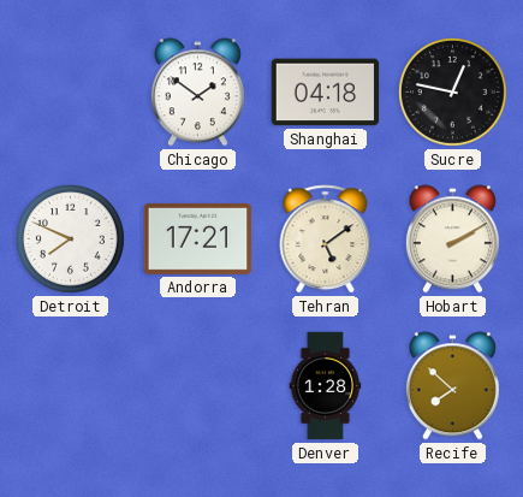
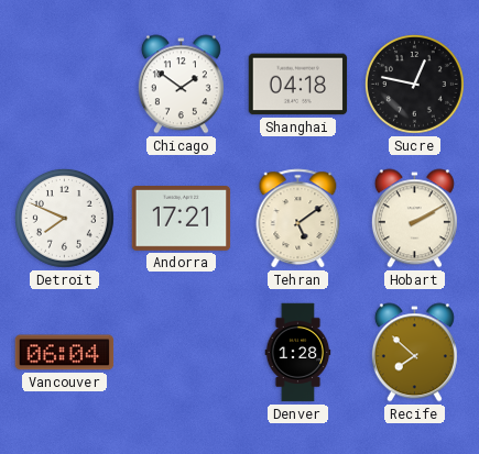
Vancouver: none -> 06:04 (65, 353)
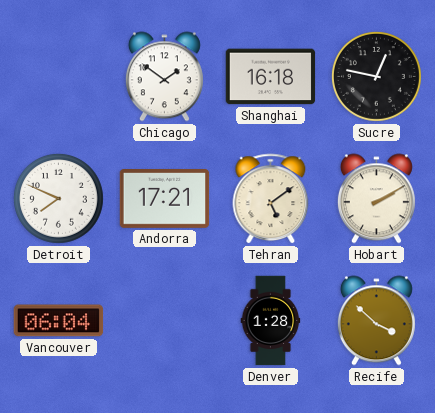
Shanghai: 04:18 -> 16:18 (271, 77)
Recife: 7:52 -> 3:52 (376, 321)
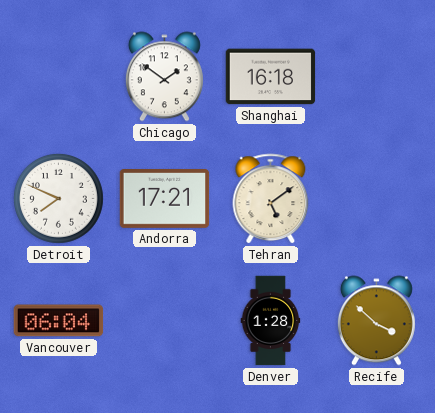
Sucre: 12:47 -> none (376, 76)
Hobart: 2:10 -> none (376, 199)
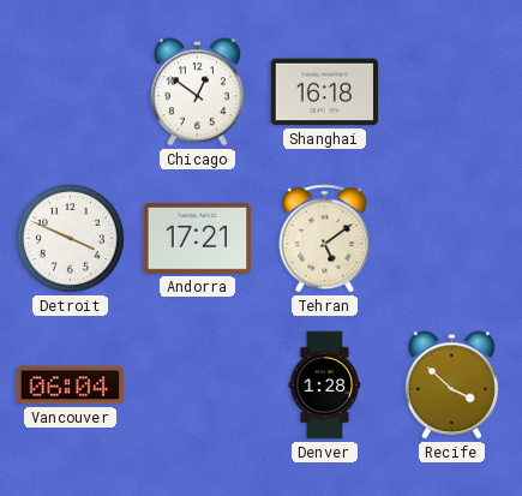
Chicago: 1:51 -> 12:51 (197, 92)
Detroit: 7:49 -> 3:49 (70, 238)
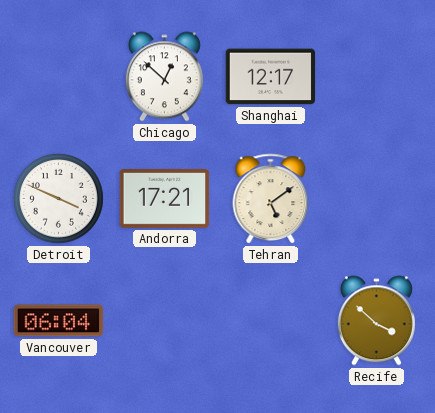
Chicago: 12:51 -> 12:52 (164, 77)
Shanghai: 16:18 -> 12:17 (271, 77)
Denver: 1:28 -> none (325, 386)
